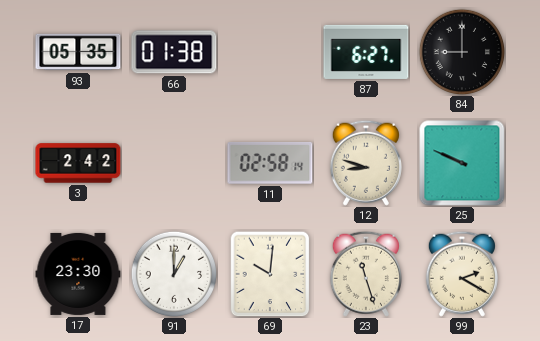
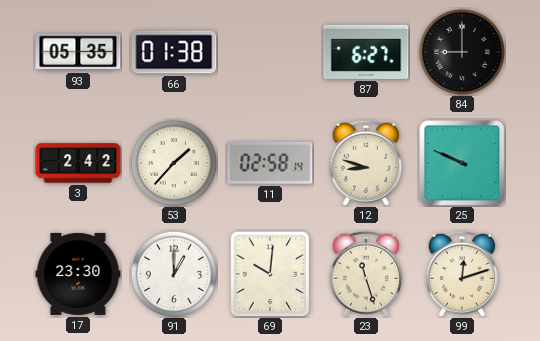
53: none -> 1:37 (173, 162)
99: 2:20 -> 12:12 (462, 274)
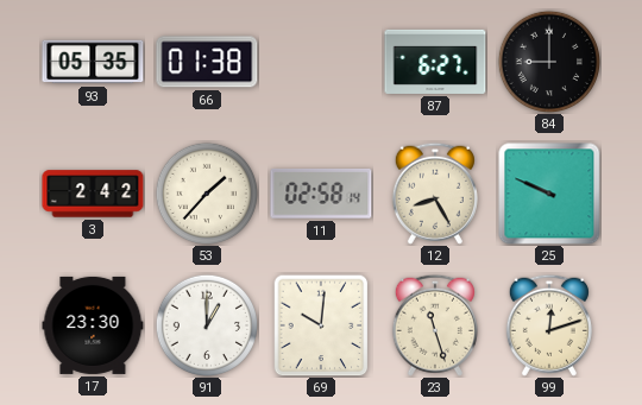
12: 8:48 -> 8:25 (435, 194)
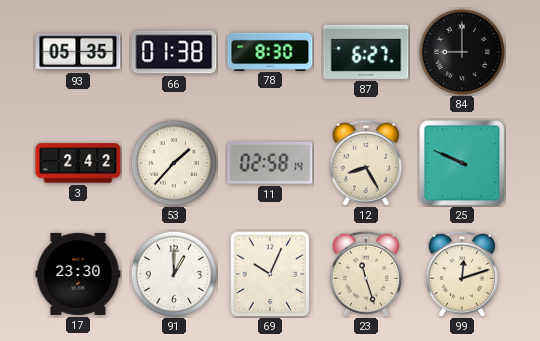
78: none -> 8:30 (270, 51)
69: 10:01 -> 10:04 (270, 274)
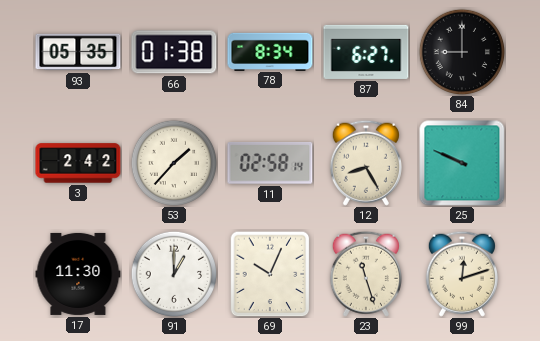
78: 8:30 -> 8:34 (270, 51)
17: 23:30 -> 11:30 (78, 274)
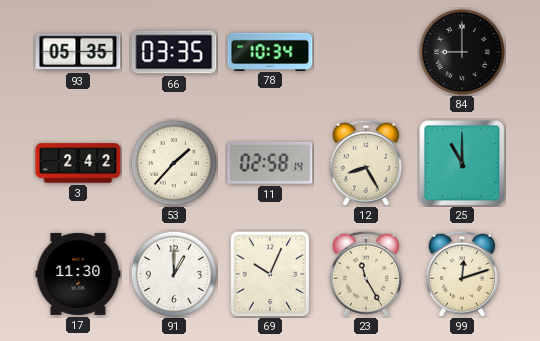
66: 01:38 -> 03:35 (174, 52)
78: 8:34 -> 10:34 (270, 51)
87: 6:27 -> none (366, 52)
25: 9:49 -> 11:00 (462, 163)
23: 11:27 -> 11:25 (366, 274)
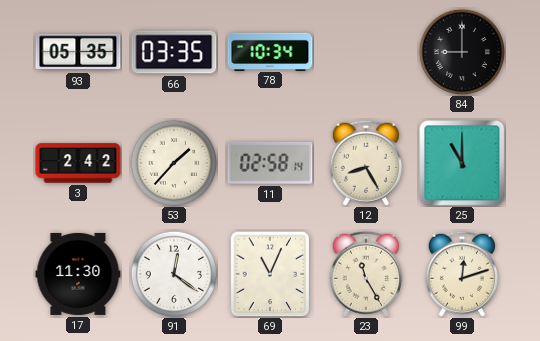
91: 1:00 -> 12:21 (173, 273)
69: 10:04 -> 11:04 (270, 274)
